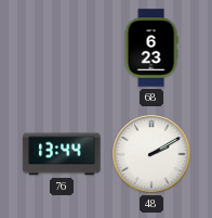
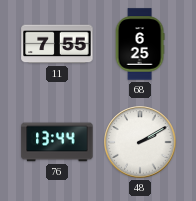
11: none -> 7:55 (57, 44)
68: 6:23 -> 6:25 (140, 44)
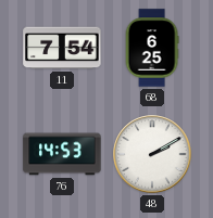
11: 7:55 -> 7:54 (62, 48)
76: 13:44 -> 14:53 (62, 154)
